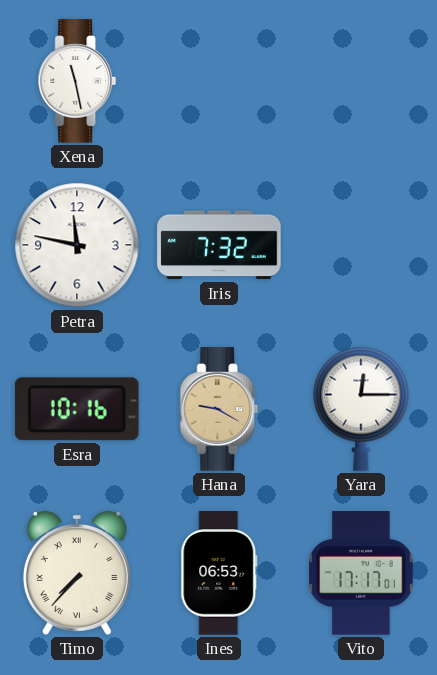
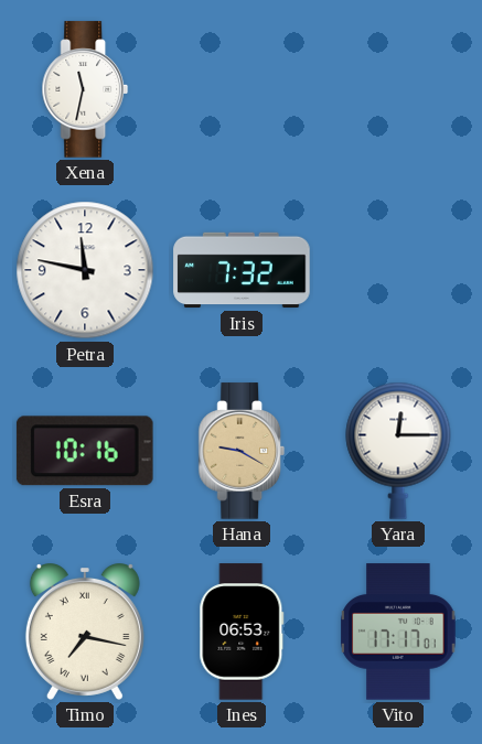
Xena: 11:28 -> 11:32 (85, 89)
Timo: 7:37 -> 7:17 (85, 633)
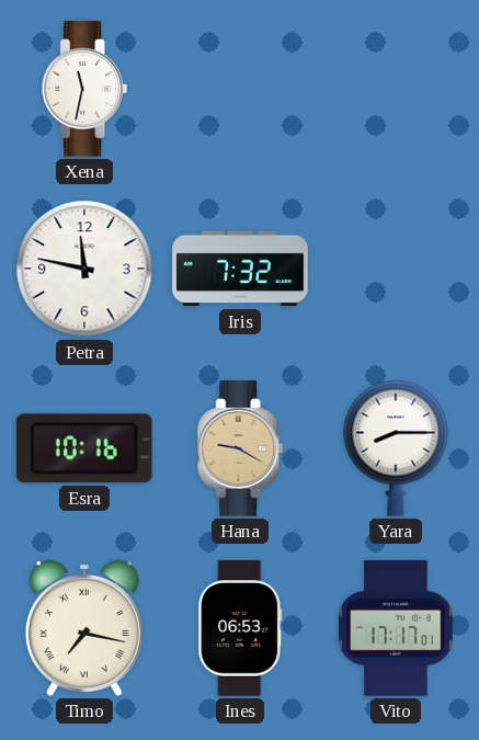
Yara: 12:15 -> 8:15 (396, 448)
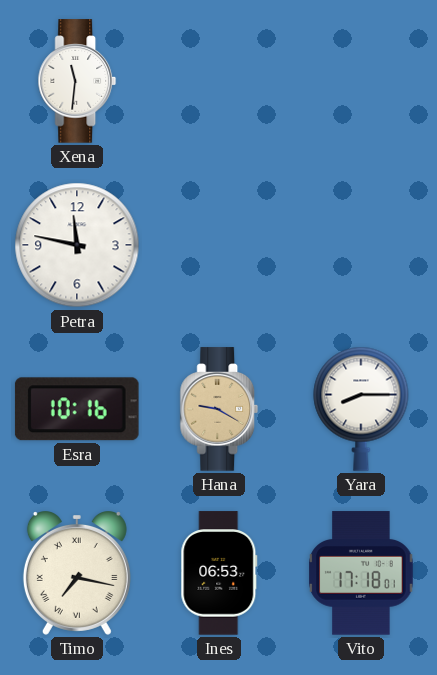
Xena: 11:32 -> 11:31 (77, 81)
Iris: 7:32 -> none (240, 269)
Vito: 17:17 -> 17:18 (361, 573)
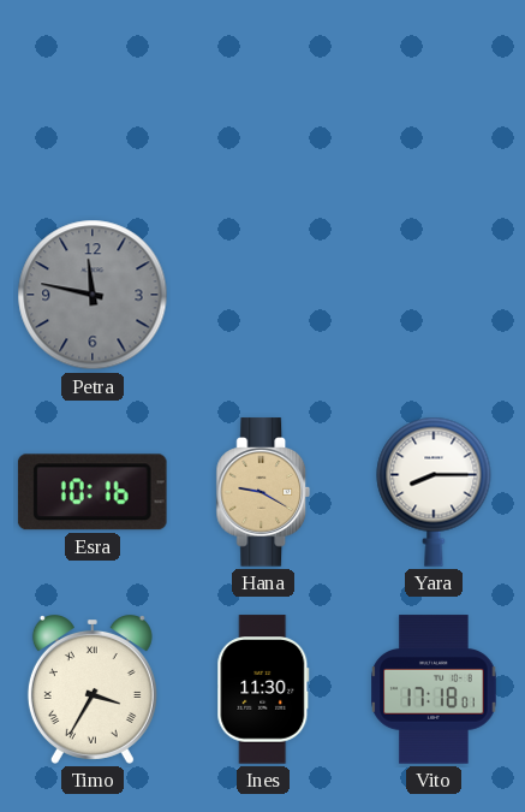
Xena: 11:31 -> none (77, 81)
Petra dial: white -> grey (93, 295)
Timo: 7:17 -> 3:35 (93, 691)
Ines: 06:53 -> 11:30 (263, 689)
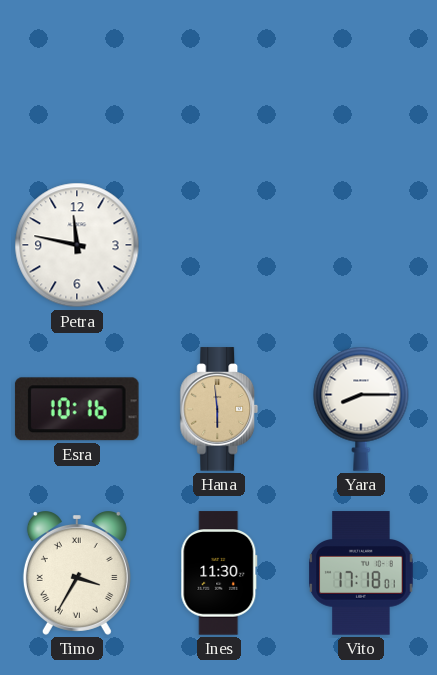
Petra dial: grey -> white (77, 245)
Hana: 9:20 -> 5:59 (219, 409)
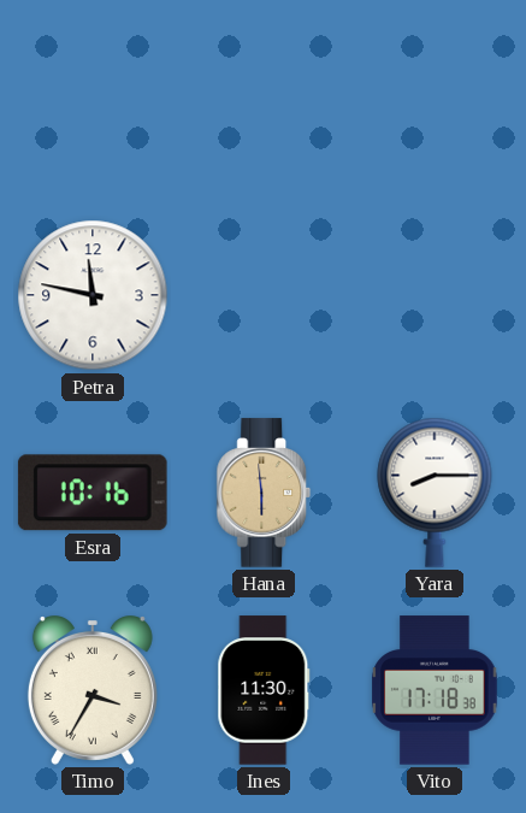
Vito: 17:18:01 -> 17:18:38 (435, 690)
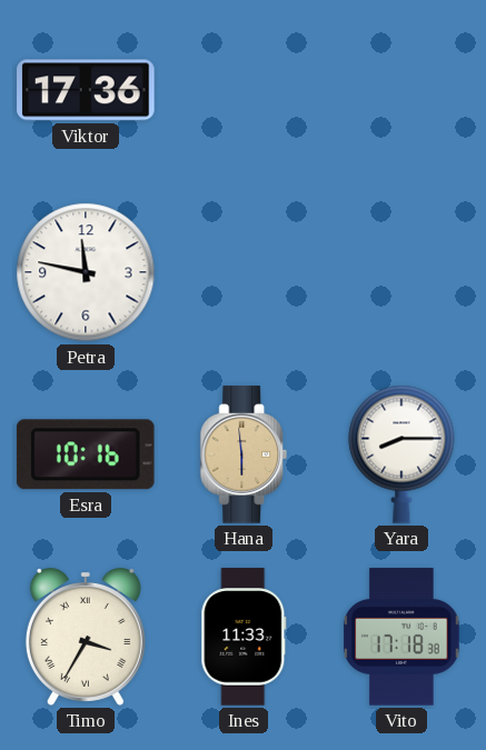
Viktor: none -> 17:36 (86, 90)
Ines: 11:30 -> 11:33 (244, 637)
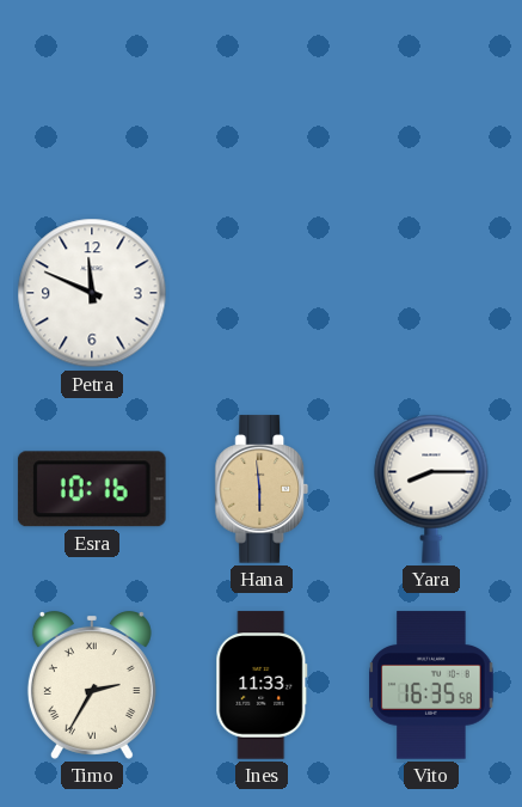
Viktor: 17:36 -> none (86, 90)
Petra: 11:47 -> 11:49 (92, 293)
Timo: 3:35 -> 2:35 (92, 686)
Vito: 17:18 -> 16:35 (431, 685)
